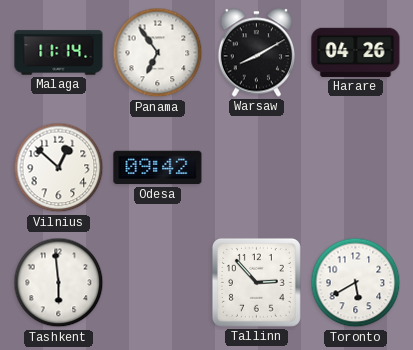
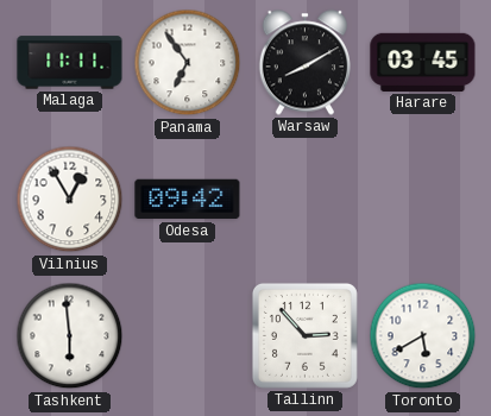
Malaga: 11:14 -> 11:11 (70, 63)
Harare: 04:26 -> 03:45 (423, 62)
Vilnius: 12:52 -> 12:55 (70, 200)
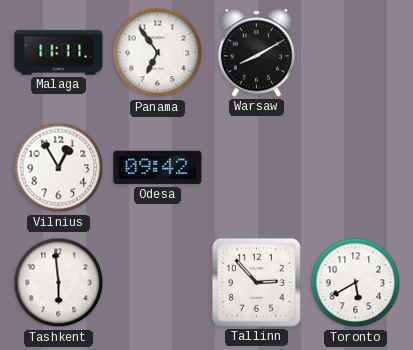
Harare: 03:45 -> none (423, 62)
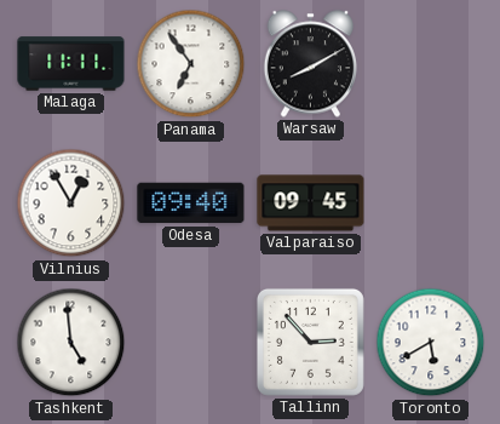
Odesa: 09:42 -> 09:40 (191, 204)
Valparaiso: none -> 09:45 (311, 204)
Tashkent: 5:59 -> 4:59 (71, 343)
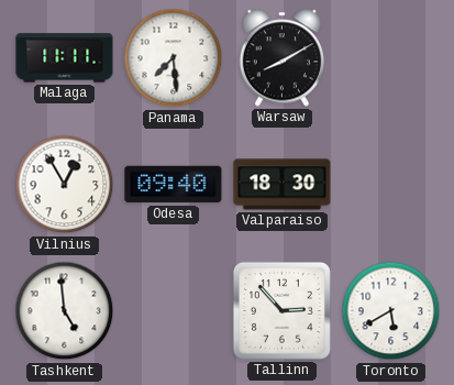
Panama: 6:54 -> 7:29 (174, 58)
Valparaiso: 09:45 -> 18:30 (283, 185)
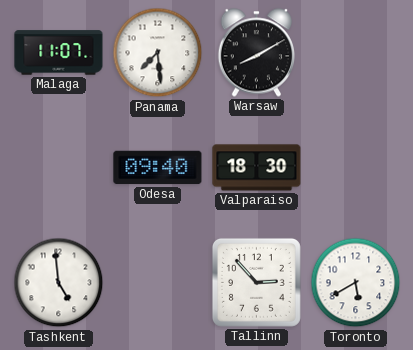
Malaga: 11:11 -> 11:07 (59, 53)
Vilnius: 12:55 -> none (65, 185)
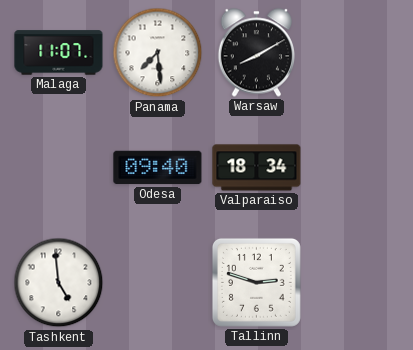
Valparaiso: 18:30 -> 18:34 (257, 168)
Tallinn: 2:53 -> 2:48 (256, 282)
Toronto: 5:40 -> none (356, 283)
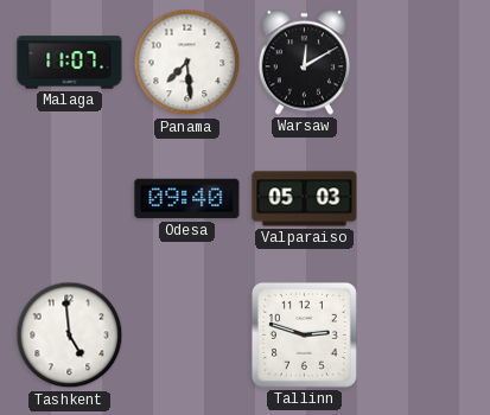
Warsaw: 8:10 -> 12:10 (304, 63)
Valparaiso: 18:34 -> 05:03 (305, 199)
